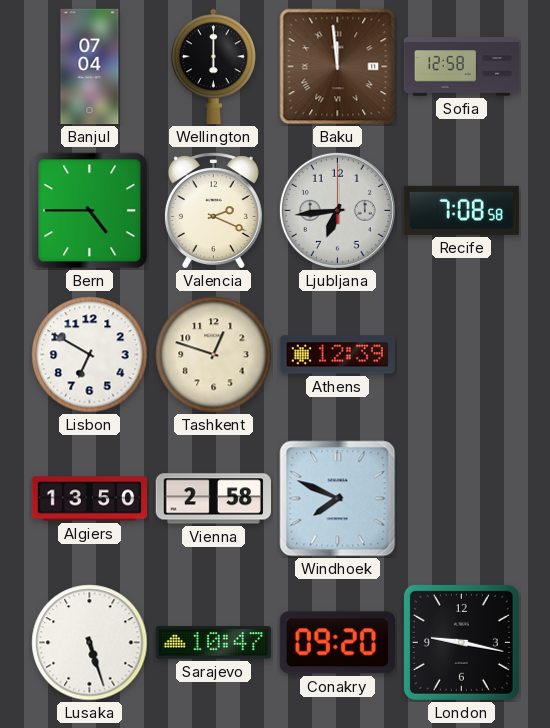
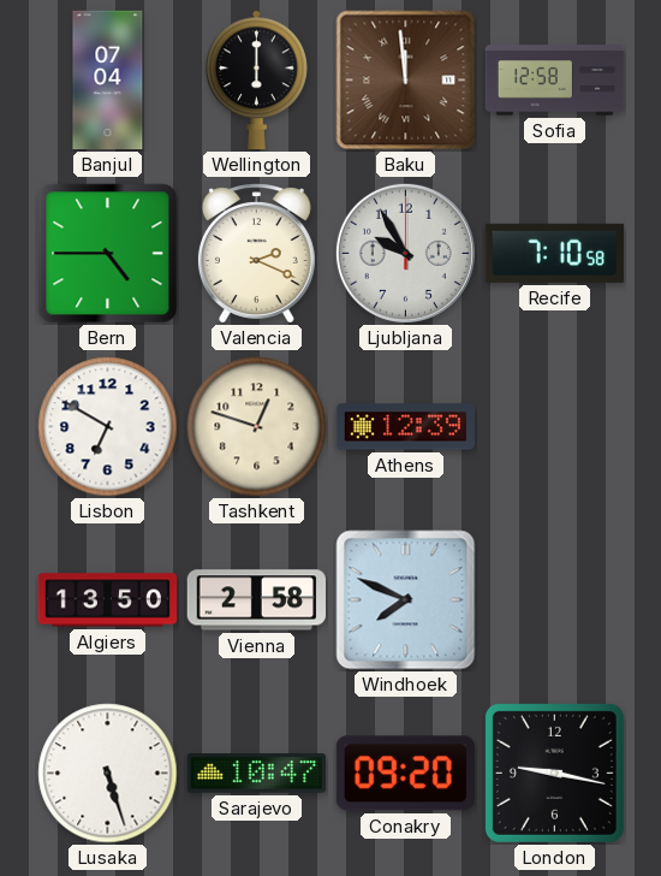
Ljubljana: 6:44 -> 9:55 (405, 253)
Recife: 7:08 -> 7:10 (554, 253)
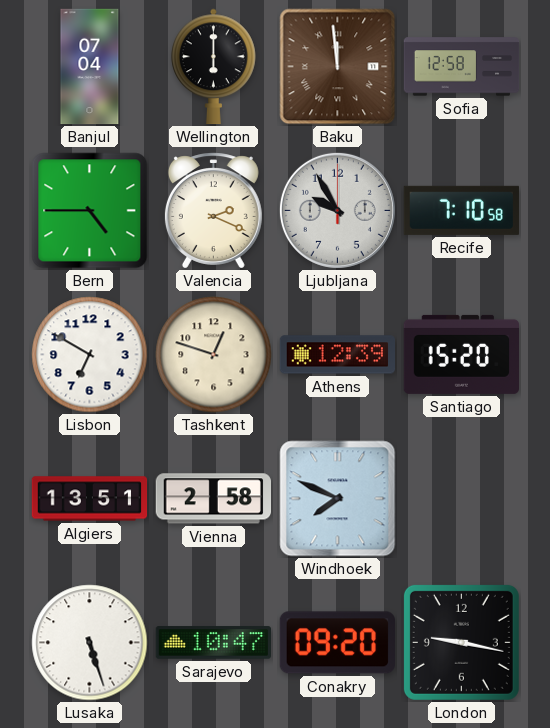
Santiago: none -> 15:20 (462, 354)
Algiers: 13:50 -> 13:51 (90, 499)
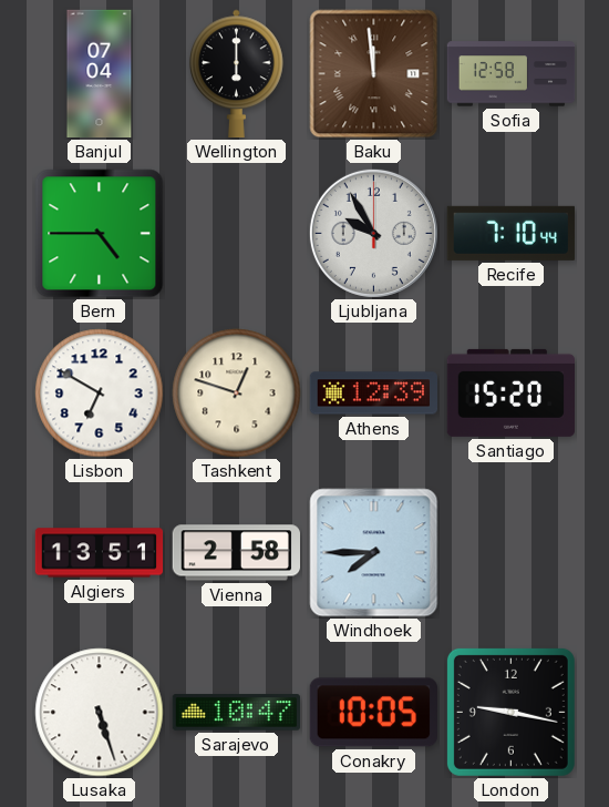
Valencia: 2:19 -> none (213, 211)
Recife: 7:10:58 -> 7:10:44 (510, 233)
Windhoek: 7:49 -> 7:45 (374, 553)
Conakry: 09:20 -> 10:05 (373, 713)
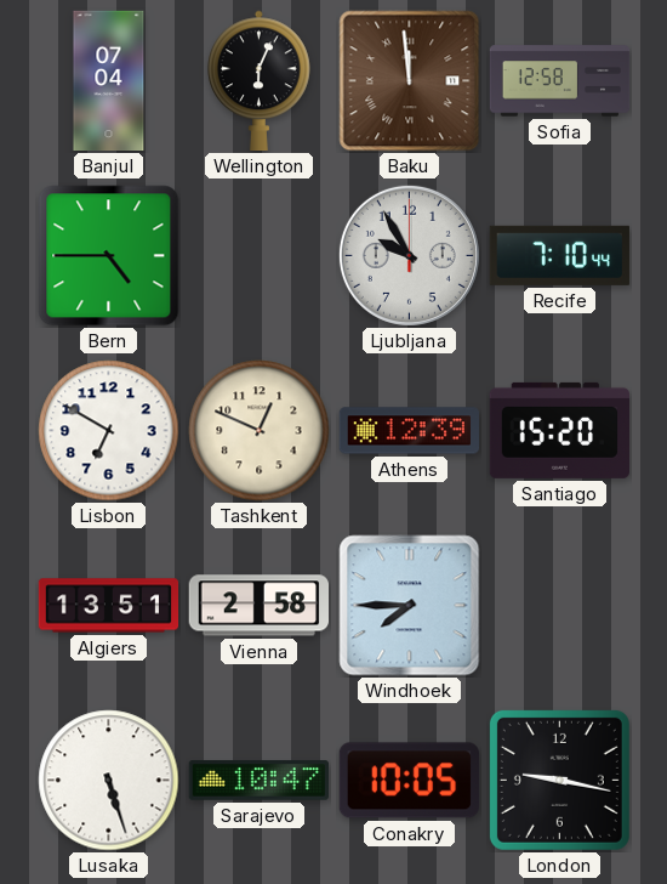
Wellington: 6:00 -> 6:04 (260, 80)
Tashkent: 12:48 -> 12:49 (260, 431)
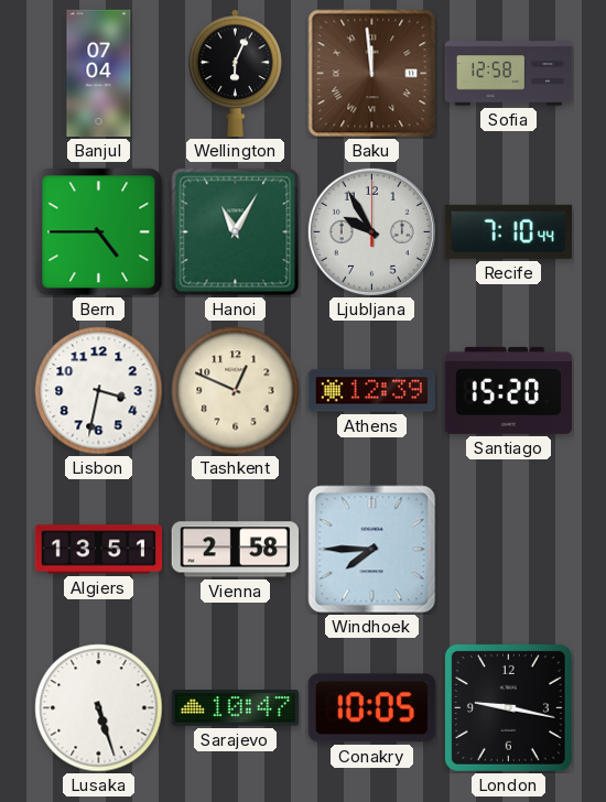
Hanoi: none -> 11:05 (236, 232)
Lisbon: 6:50 -> 3:32 (99, 391)
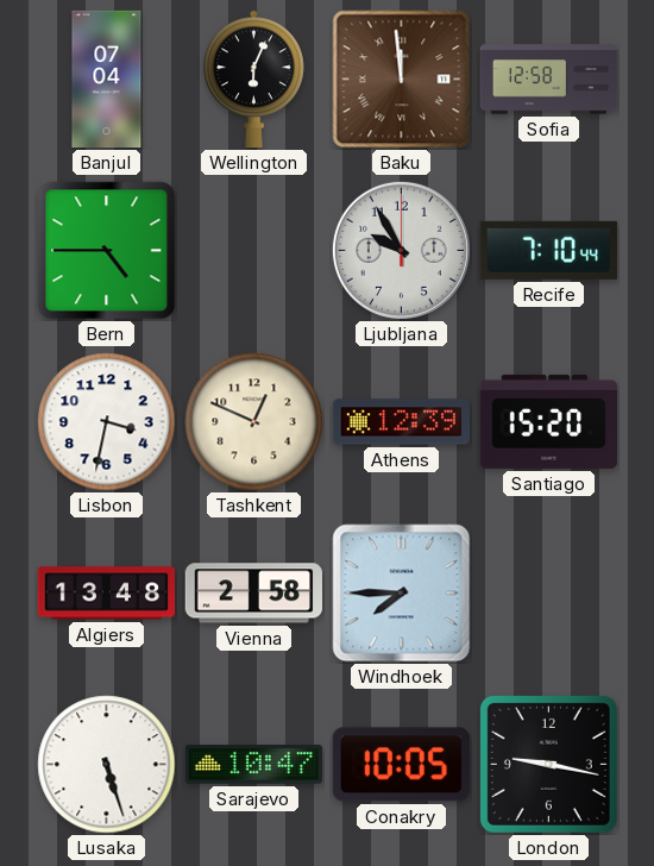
Hanoi: 11:05 -> none (236, 232)
Algiers: 13:51 -> 13:48 (107, 594)
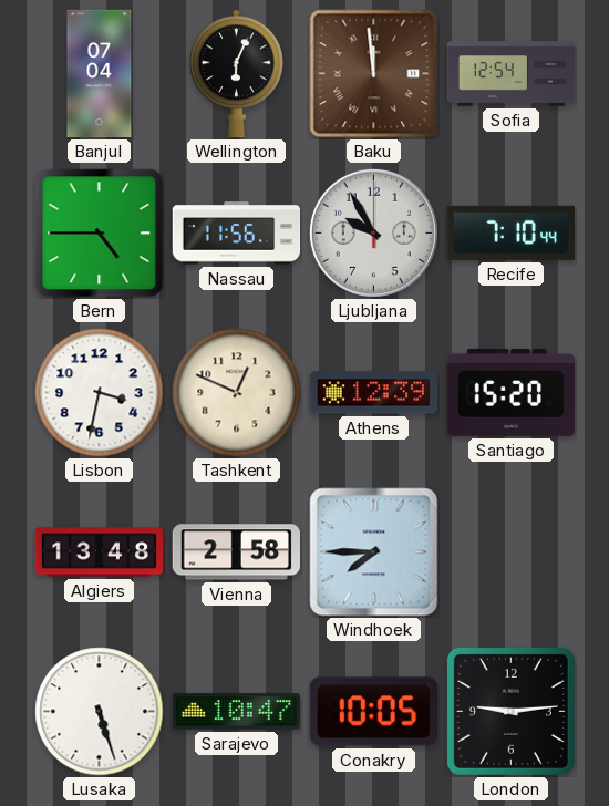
Sofia: 12:58 -> 12:54 (512, 74)
Nassau: none -> 11:56 (237, 234)
London: 9:17 -> 9:14 (510, 711)
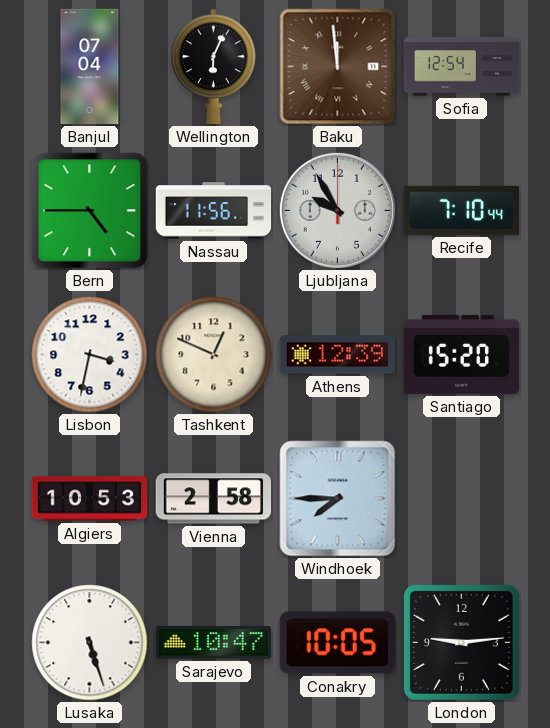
Algiers: 13:48 -> 10:53 (90, 499)
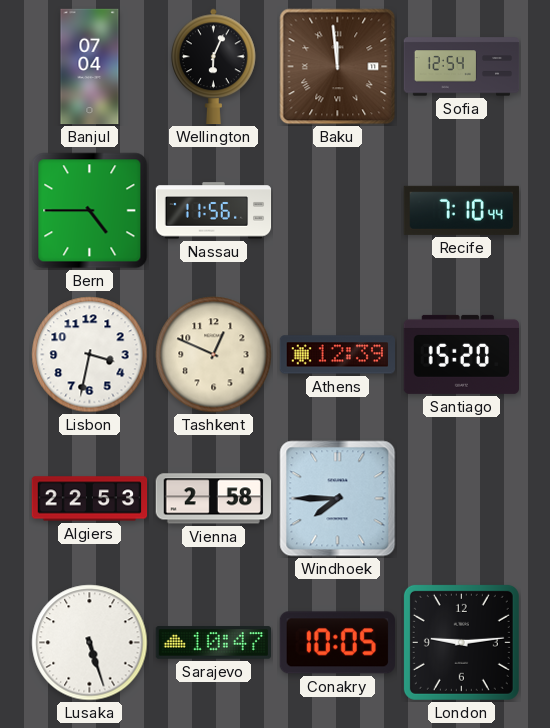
Ljubljana: 9:55 -> none (337, 210)
Algiers: 10:53 -> 22:53 (90, 499)
